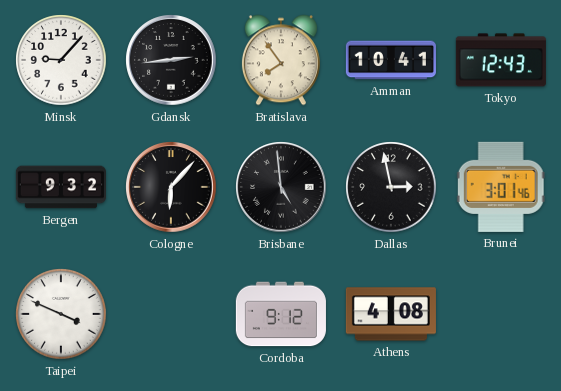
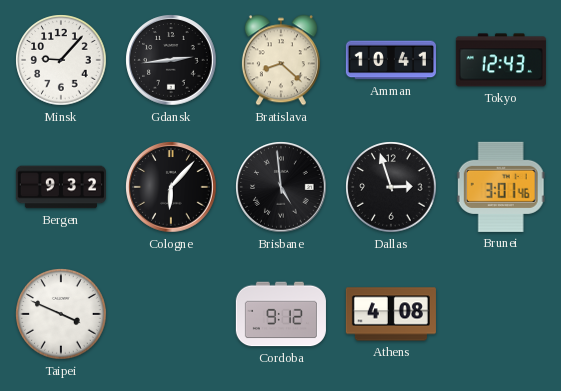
Bratislava: 7:54 -> 8:22 (281, 60)
Dallas: 2:58 -> 2:57 (391, 187)
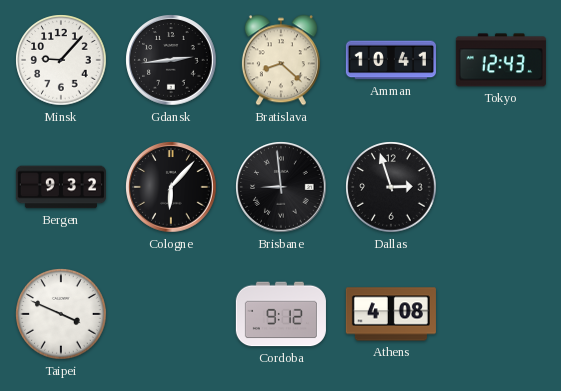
Brisbane: 4:59 -> 8:59 (281, 187)
Brunei: 3:01 -> none (501, 187)
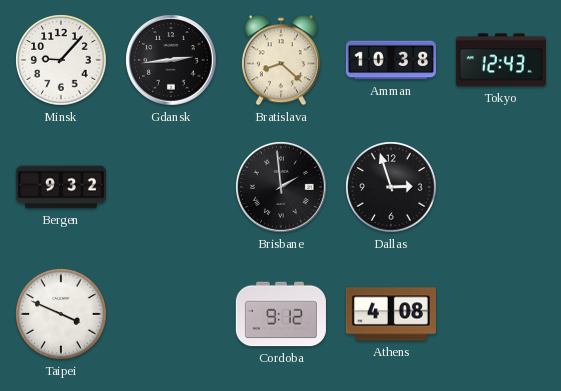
Amman: 10:41 -> 10:38 (391, 60)
Cologne: 6:07 -> none (171, 187)
Brisbane: 8:59 -> 1:59 (281, 187)
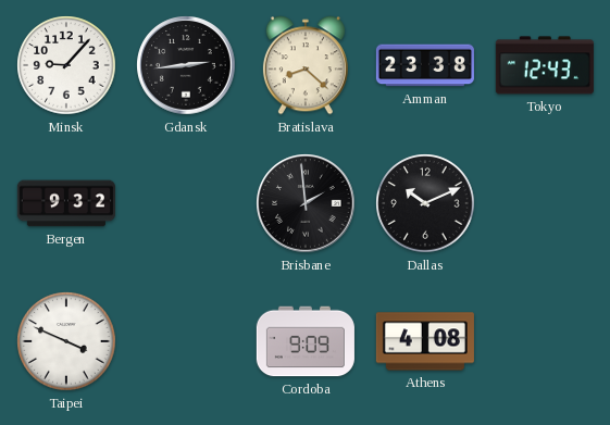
Amman: 10:38 -> 23:38 (425, 65)
Dallas: 2:57 -> 10:11 (425, 203)
Cordoba: 9:12 -> 9:09 (306, 341)
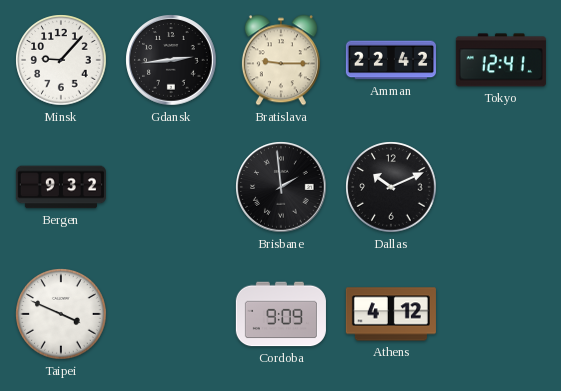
Bratislava: 8:22 -> 9:15 (281, 60)
Amman: 23:38 -> 22:42 (391, 60)
Tokyo: 12:43 -> 12:41 (501, 60)
Athens: 4:08 -> 4:12 (391, 314)
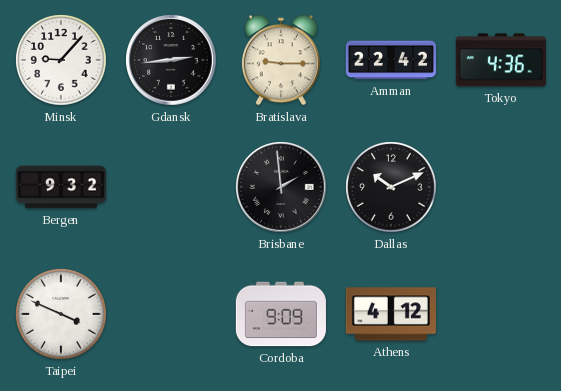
Tokyo: 12:41 -> 4:36 (501, 60)
